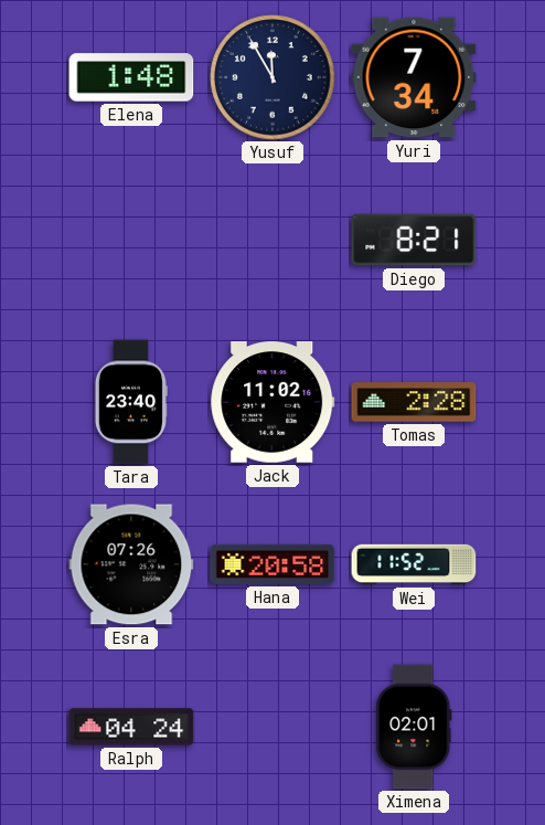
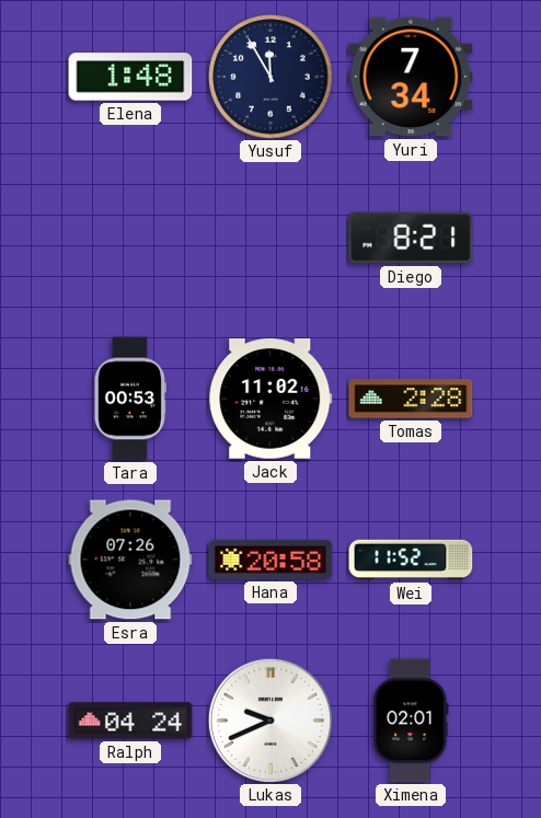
Tara: 23:40 -> 00:53 (130, 399)
Lukas: none -> 9:41 (270, 721)
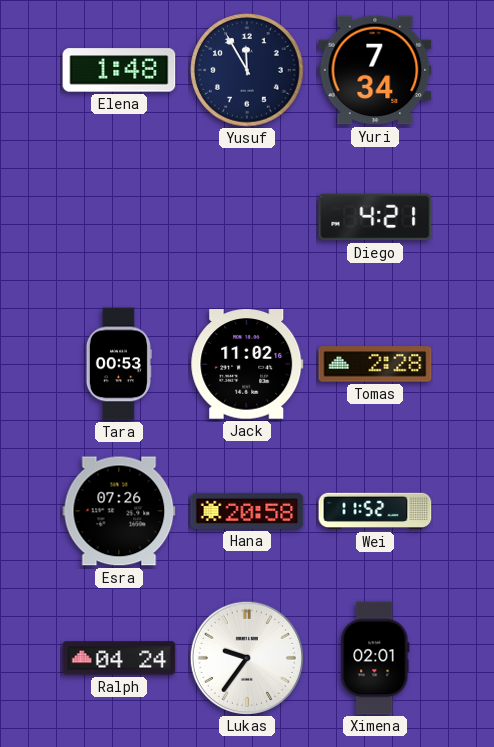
Diego: 8:21 -> 4:21 (375, 217)
Lukas: 9:41 -> 9:36 (247, 658)
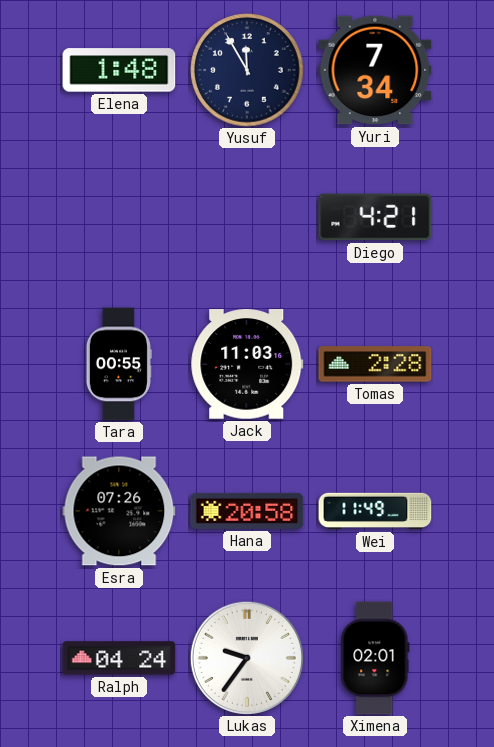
Tara: 00:53 -> 00:55 (119, 364)
Jack: 11:02 -> 11:03 (247, 364)
Wei: 11:52 -> 11:49 (375, 511)
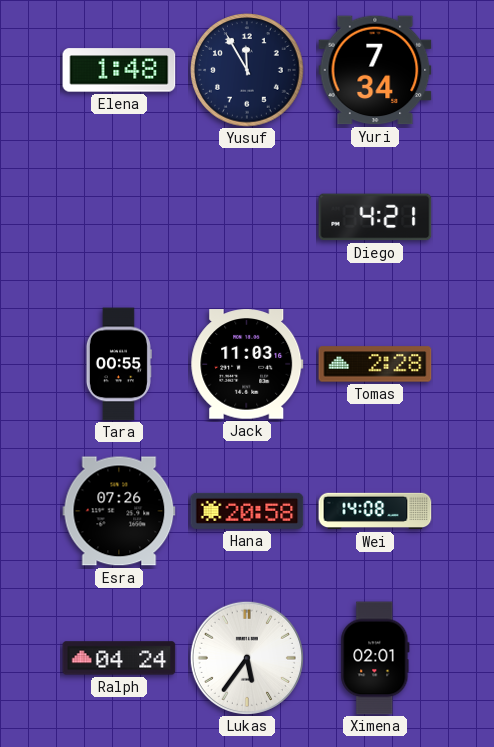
Wei: 11:49 -> 14:08 (375, 511)
Lukas: 9:36 -> 5:36 (247, 658)
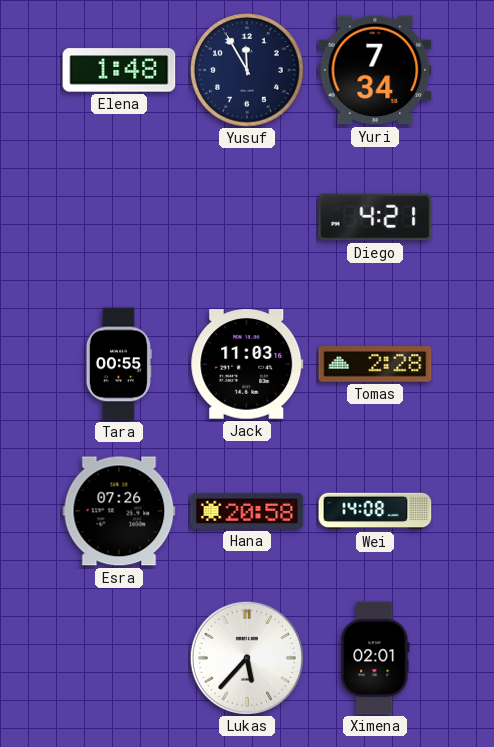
Ralph: 04:24 -> none (119, 658)
Lukas: 5:36 -> 5:37 (247, 658)
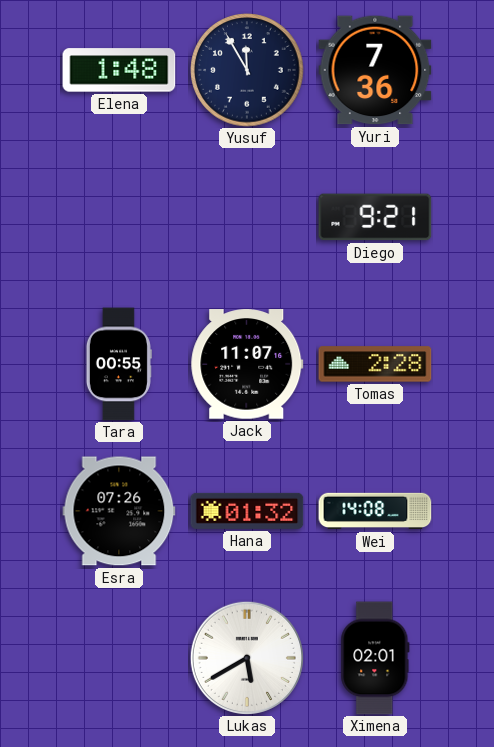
Yuri: 7:34 -> 7:36 (375, 70)
Diego: 4:21 -> 9:21 (375, 217)
Jack: 11:03 -> 11:07 (247, 364)
Hana: 20:58 -> 01:32 (247, 511)
Lukas: 5:37 -> 5:40 (247, 658)
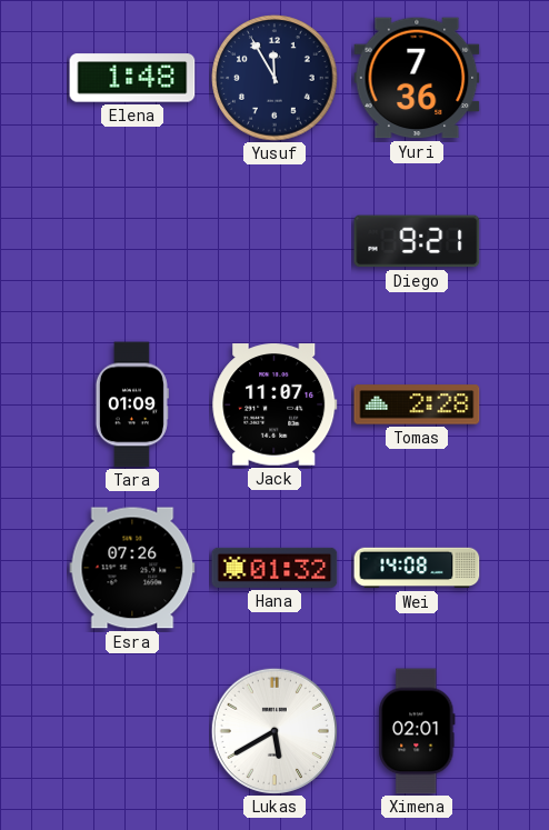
Tara: 00:55 -> 01:09 (132, 404)
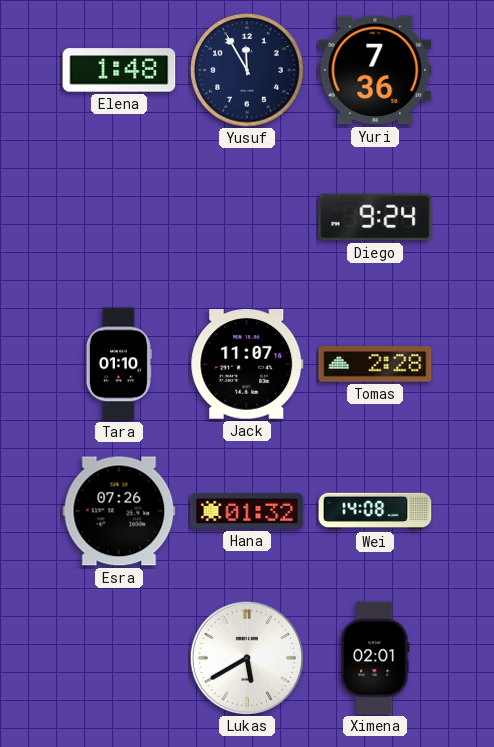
Diego: 9:21 -> 9:24 (375, 217)
Tara: 01:09 -> 01:10 (119, 364)
